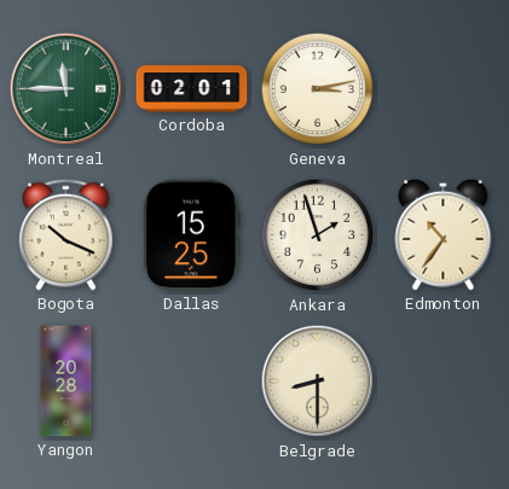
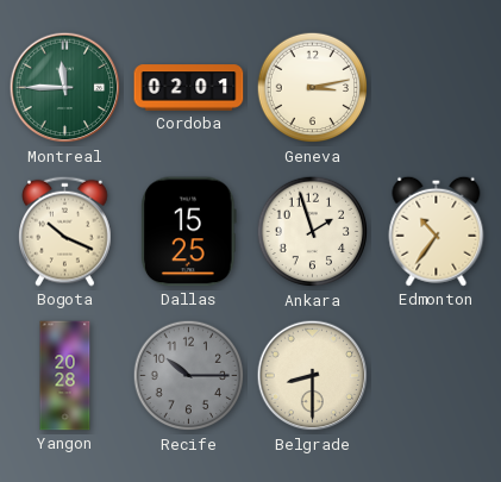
Recife: none -> 10:15 (189, 376)
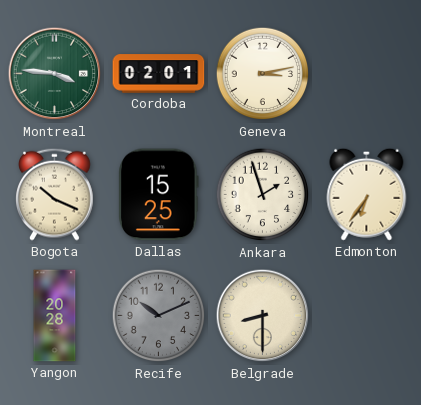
Montreal: 11:45 -> 3:46 (55, 74)
Edmonton: 10:36 -> 6:36 (367, 194)
Recife: 10:15 -> 10:11 (159, 316)
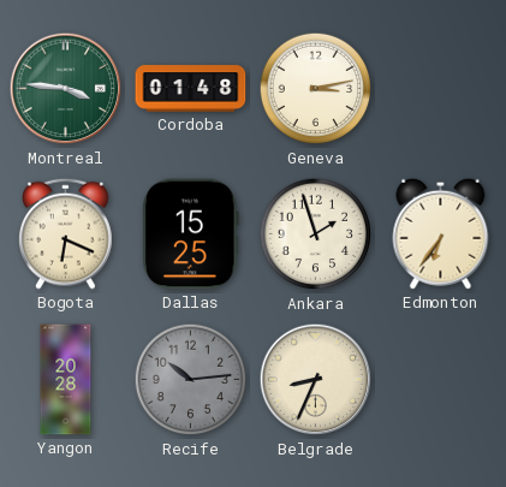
Cordoba: 02:01 -> 01:48 (191, 89)
Bogota: 10:19 -> 6:19 (66, 233)
Recife: 10:11 -> 10:14 (191, 380)
Belgrade: 8:30 -> 8:34 (316, 380)
